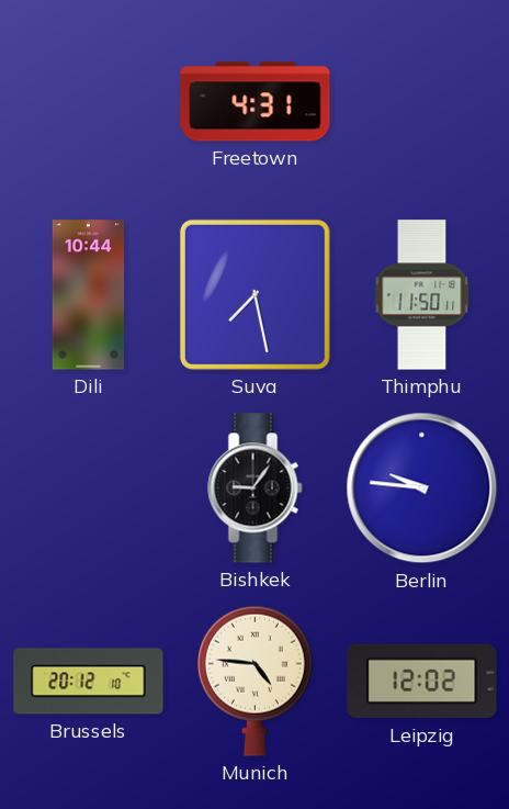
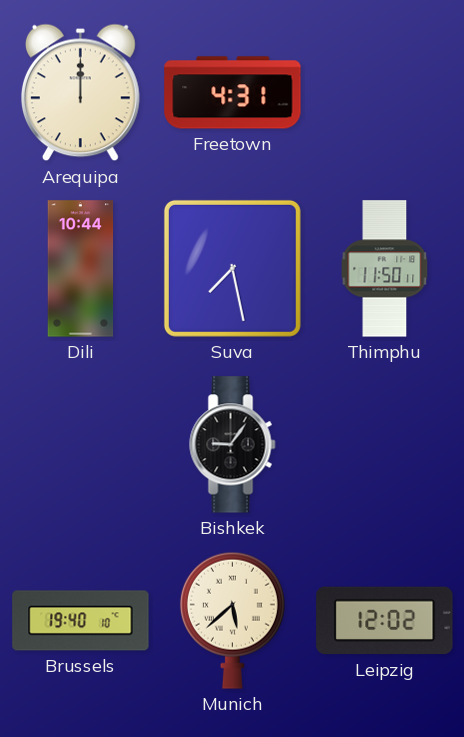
Arequipa: none -> 12:00 (80, 93)
Berlin: 9:46 -> none (422, 488)
Brussels: 20:12 -> 19:40 (81, 621)
Munich: 4:46 -> 5:38 (232, 620)
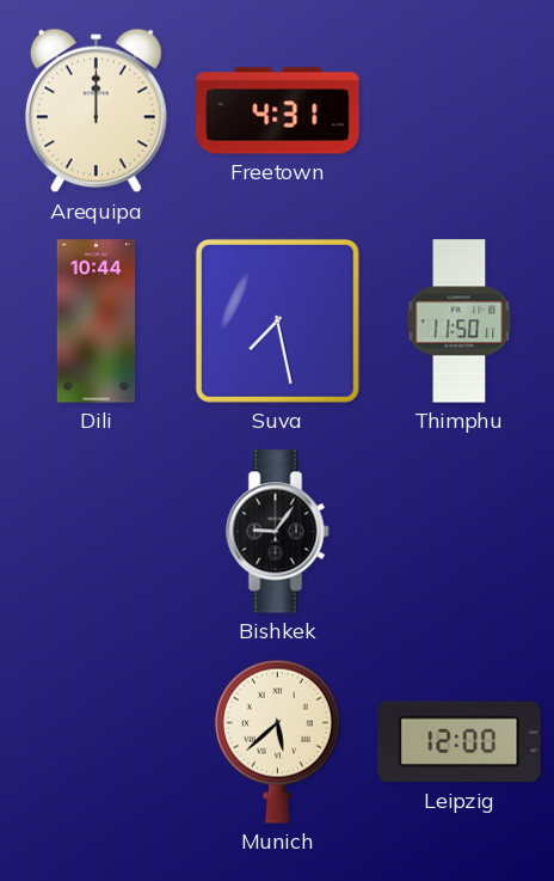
Brussels: 19:40 -> none (81, 621)
Leipzig: 12:02 -> 12:00 (460, 742)
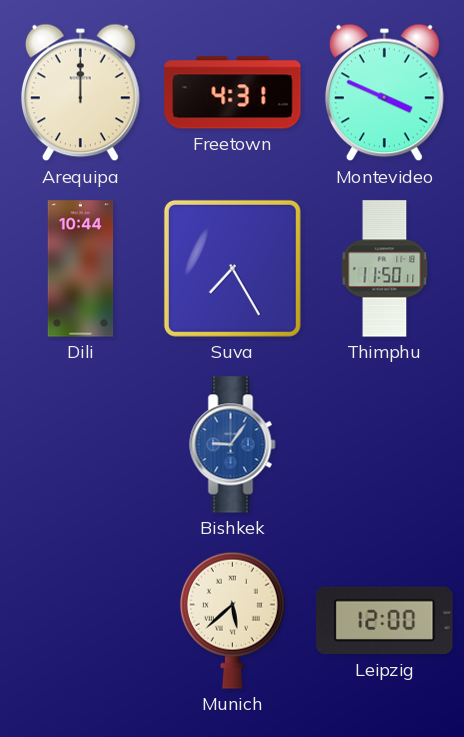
Montevideo: none -> 3:49 (384, 93)
Suva: 7:28 -> 7:25 (232, 268)
Bishkek dial: black -> blue (233, 445)
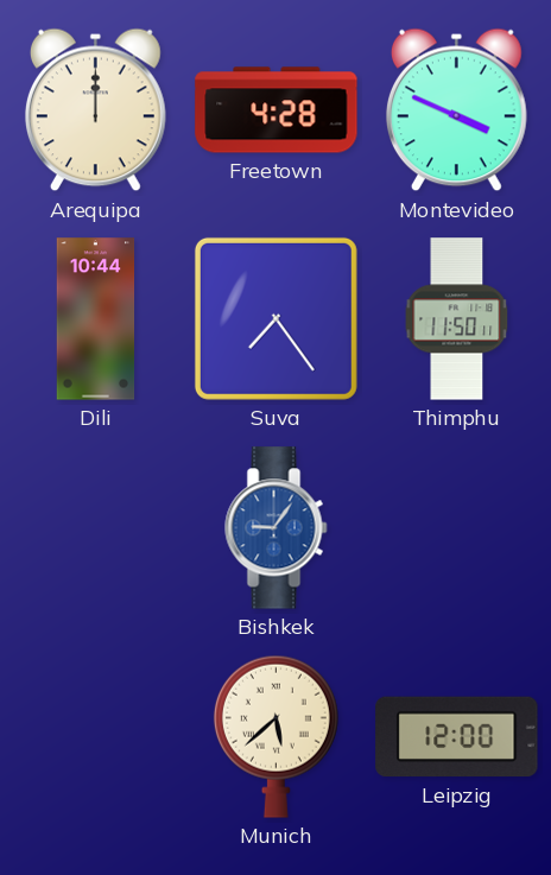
Freetown: 4:31 -> 4:28 (277, 110)
Suva: 7:25 -> 7:24 (275, 318)
